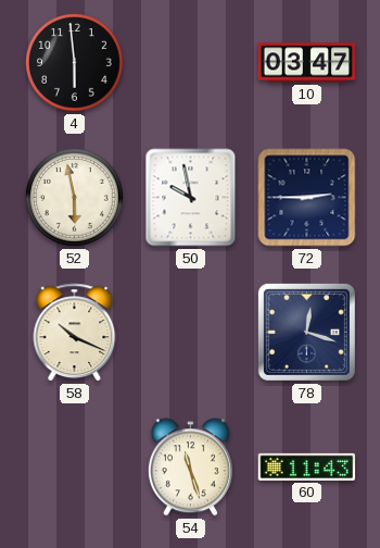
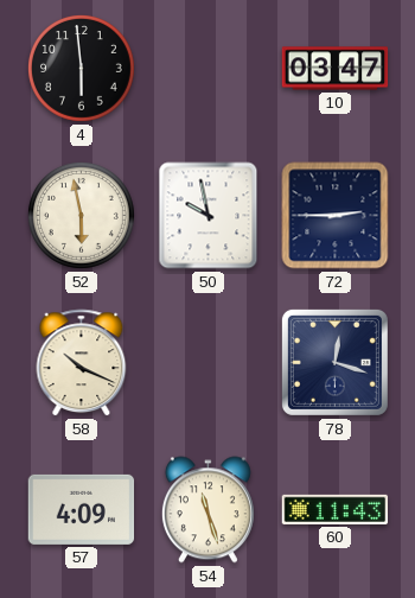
57: none -> 4:09 (82, 509)
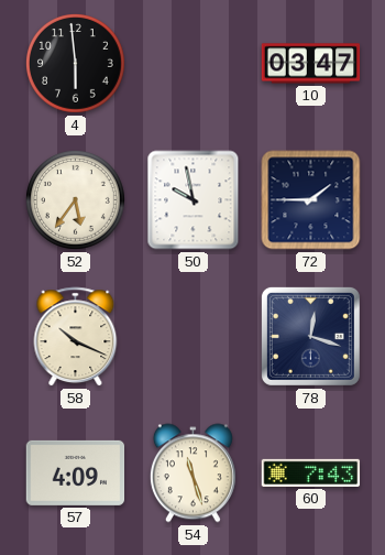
52: 5:58 -> 5:36 (75, 199)
72: 2:45 -> 1:45 (311, 200)
60: 11:43 -> 7:43 (311, 472)
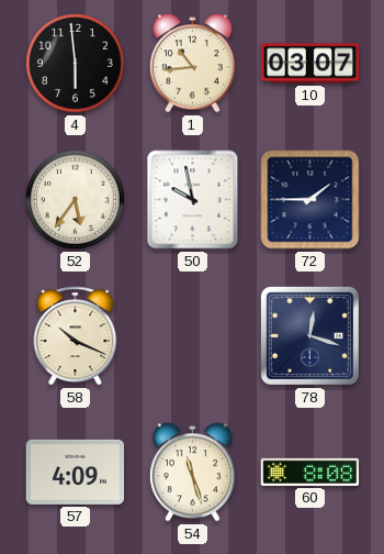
1: none -> 10:44 (192, 64)
10: 03:47 -> 03:07 (310, 64)
60: 7:43 -> 8:08 (310, 472)
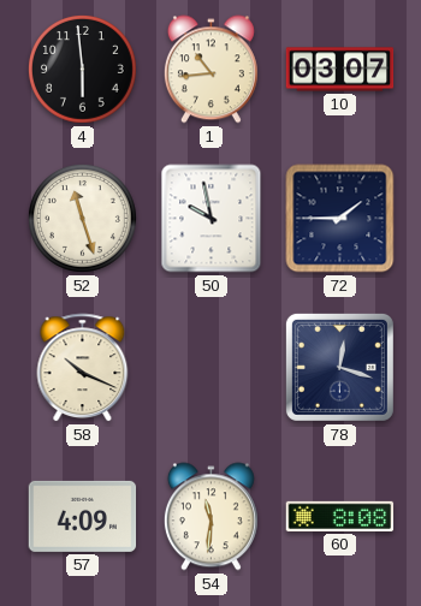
52: 5:36 -> 11:27 (82, 218)
54: 11:27 -> 11:31 (210, 517)
